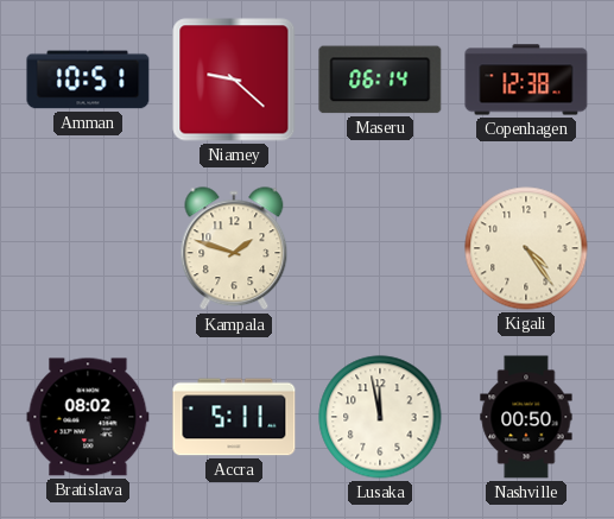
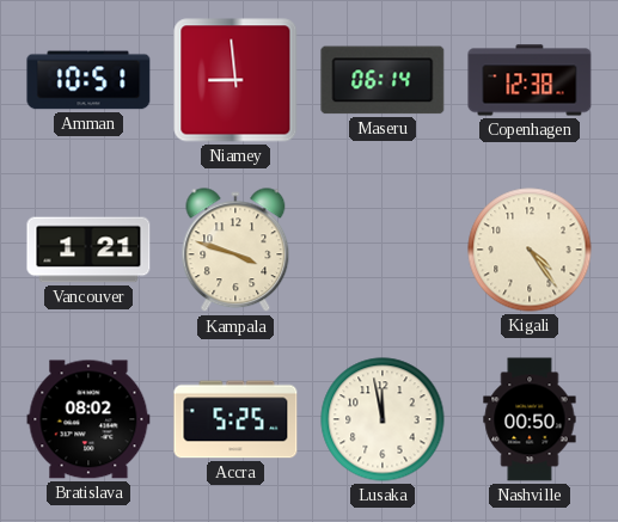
Niamey: 9:22 -> 8:59 (235, 80)
Vancouver: none -> 1:21 (88, 250)
Kampala: 1:48 -> 3:48 (235, 251)
Accra: 5:11 -> 5:25 (235, 419)
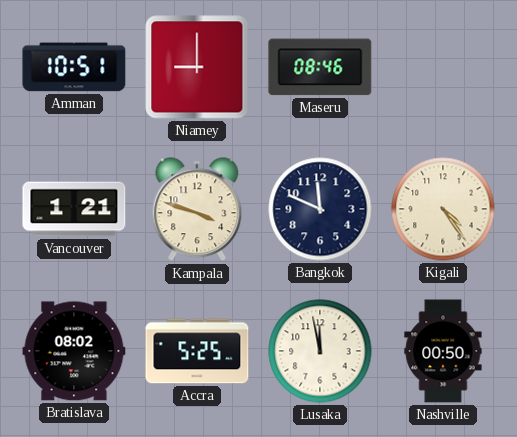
Niamey: 8:59 -> 9:00 (197, 67)
Maseru: 06:14 -> 08:46 (320, 67)
Copenhagen: 12:38 -> none (530, 80)
Bangkok: none -> 11:49 (320, 209)
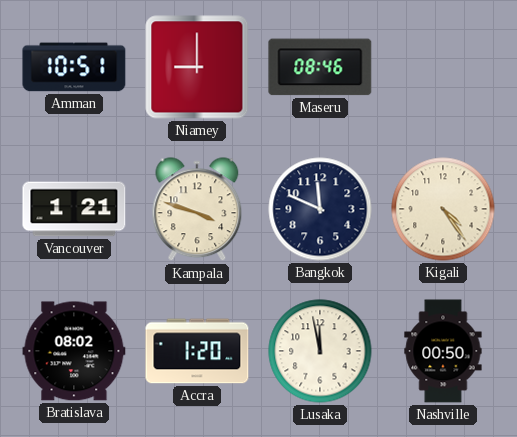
Accra: 5:25 -> 1:20 (197, 351)
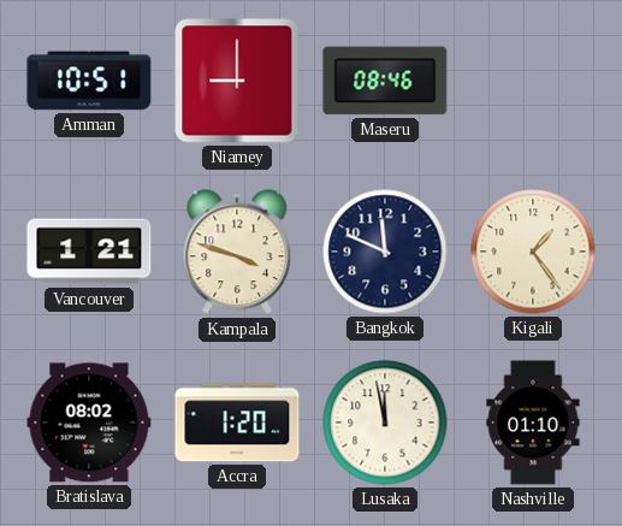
Kigali: 4:24 -> 1:24 (533, 252)
Nashville: 00:50 -> 01:10 (533, 422)
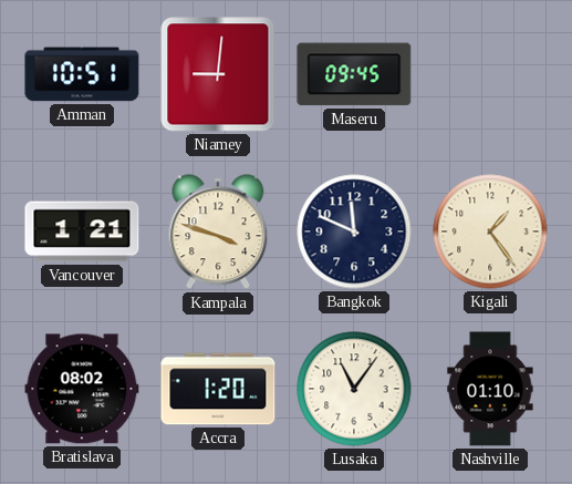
Niamey: 9:00 -> 9:01 (218, 74)
Maseru: 08:46 -> 09:45 (354, 74)
Lusaka: 11:58 -> 11:06 (354, 389)
